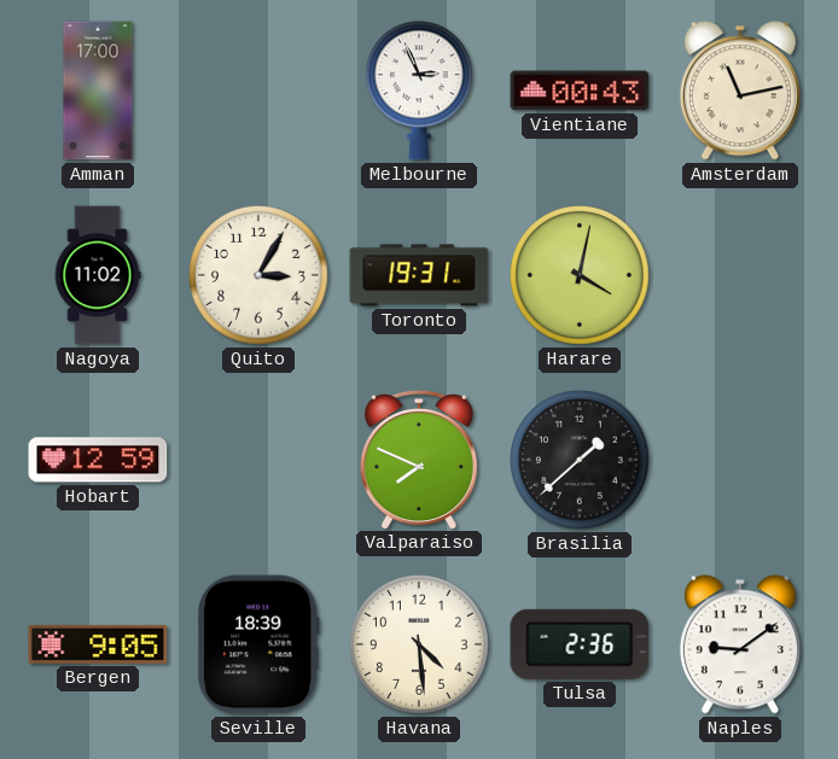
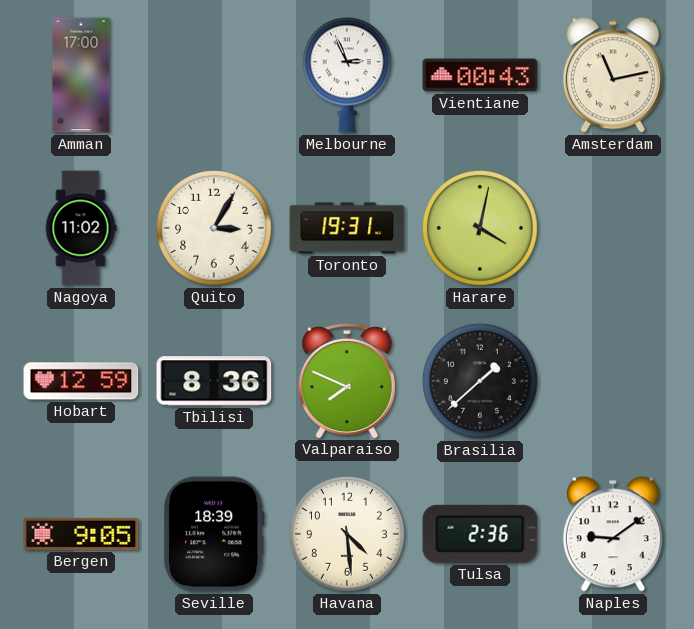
Tbilisi: none -> 8:36 (214, 381)
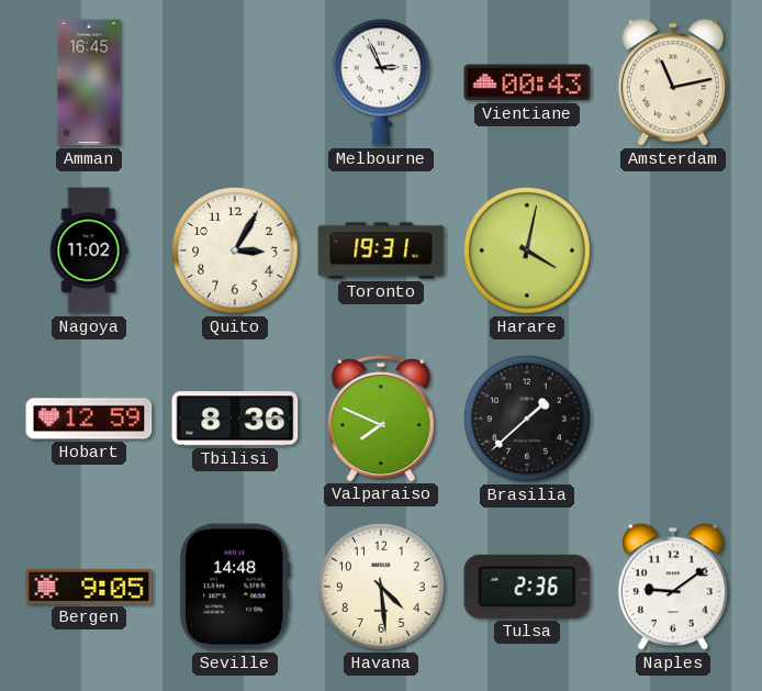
Amman: 17:00 -> 16:45 (89, 82)
Seville: 18:39 -> 14:48 (236, 587)
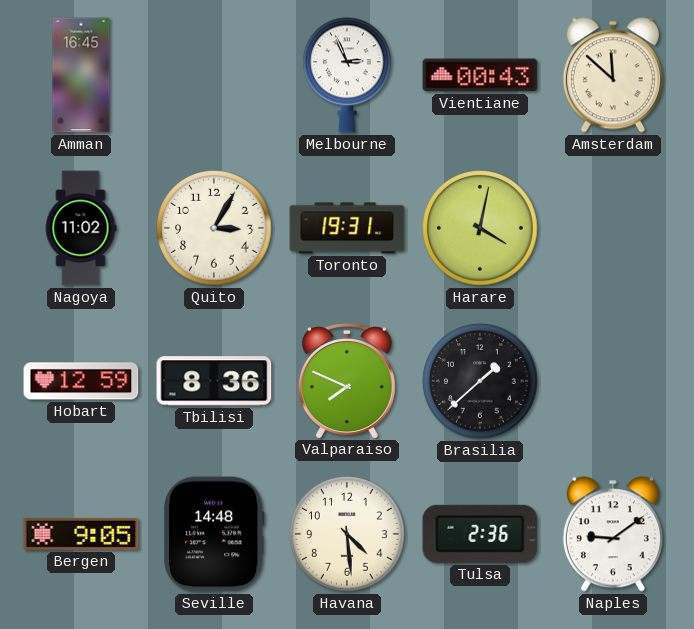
Amsterdam: 11:13 -> 11:52 (613, 75)
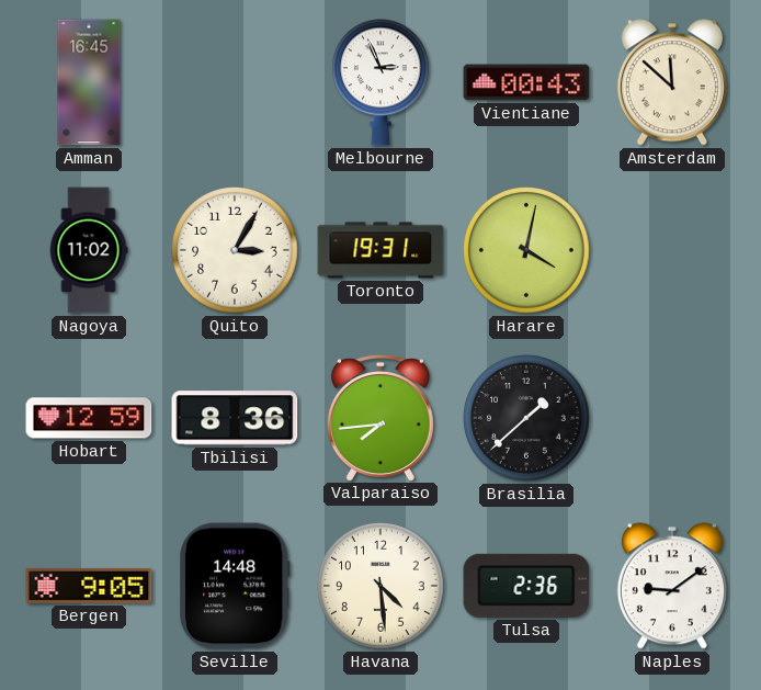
Valparaiso: 7:49 -> 7:44 (380, 418)
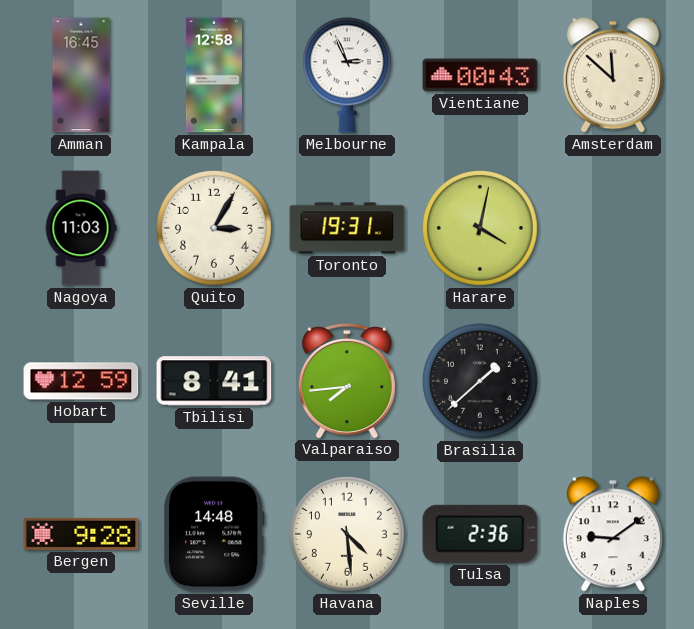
Kampala: none -> 12:58 (214, 75)
Nagoya: 11:02 -> 11:03 (81, 228)
Tbilisi: 8:36 -> 8:41 (214, 381)
Bergen: 9:05 -> 9:28 (81, 534)
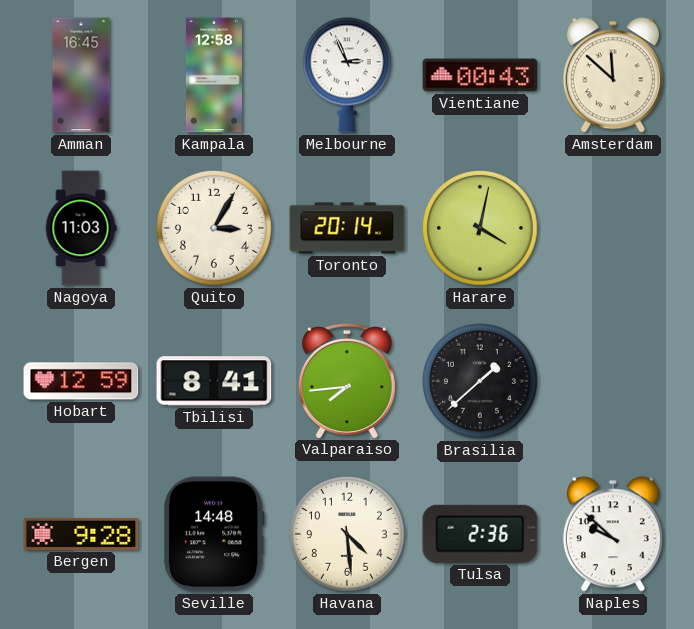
Toronto: 19:31 -> 20:14 (347, 228)
Naples: 9:09 -> 9:52 (613, 534)
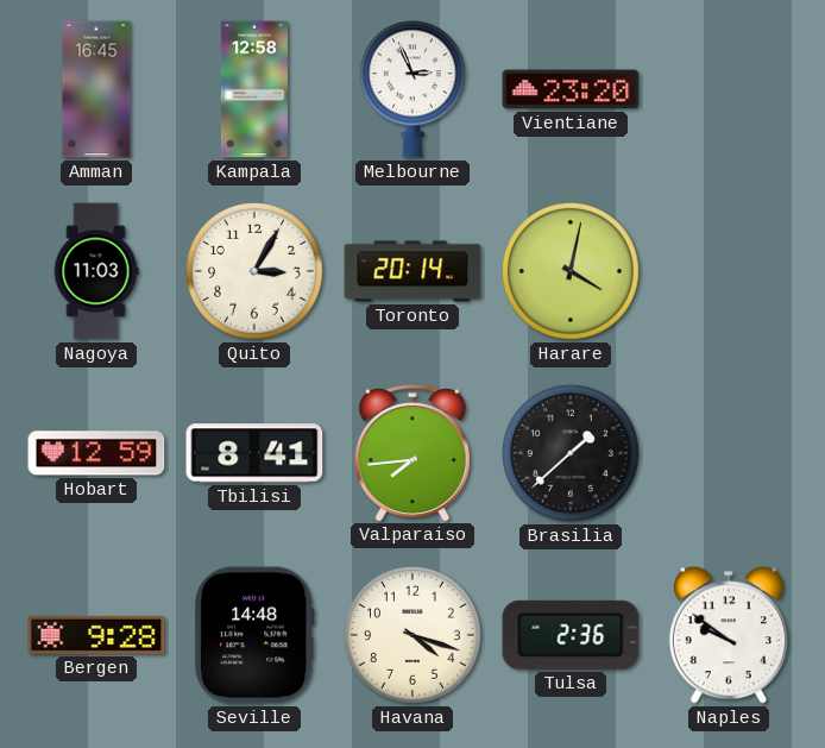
Vientiane: 00:43 -> 23:20 (571, 89)
Amsterdam: 11:52 -> none (613, 75)
Havana: 4:29 -> 4:18 (414, 636)
Naples: 9:52 -> 9:51 (729, 635)
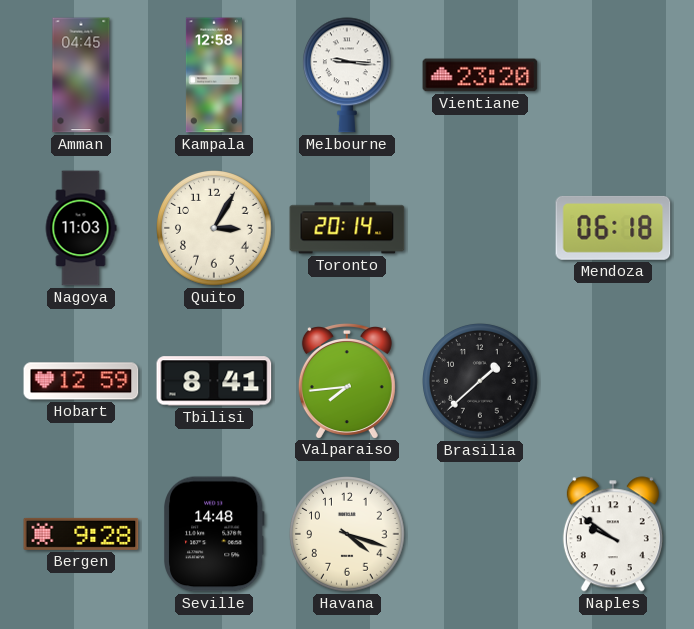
Amman: 16:45 -> 04:45 (81, 75)
Melbourne: 2:56 -> 9:16 (347, 75)
Harare: 4:02 -> none (572, 272)
Mendoza: none -> 06:18 (613, 228)
Tulsa: 2:36 -> none (571, 635)
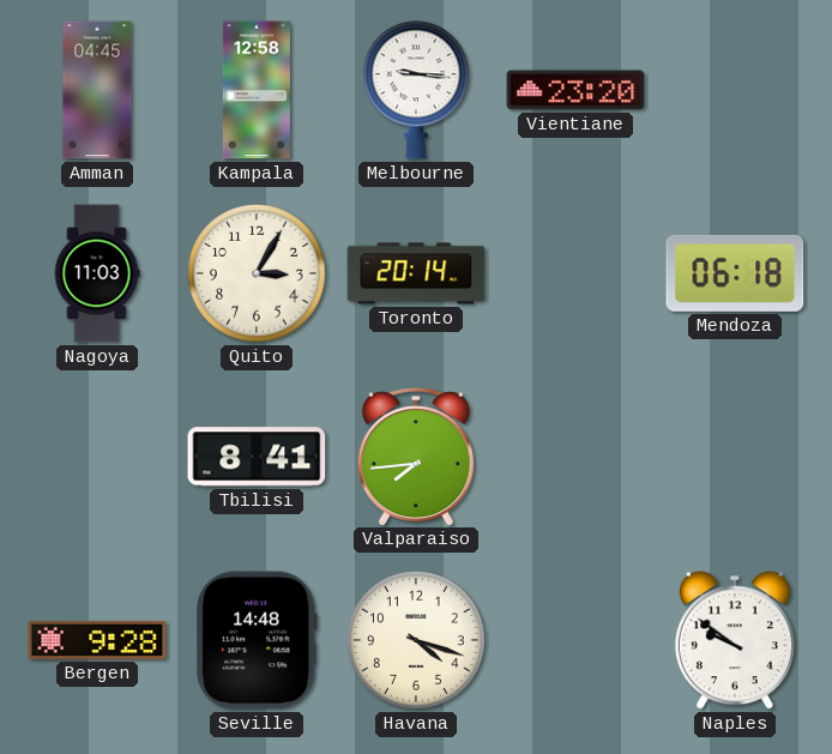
Hobart: 12:59 -> none (81, 381)
Brasilia: 1:38 -> none (481, 382)
